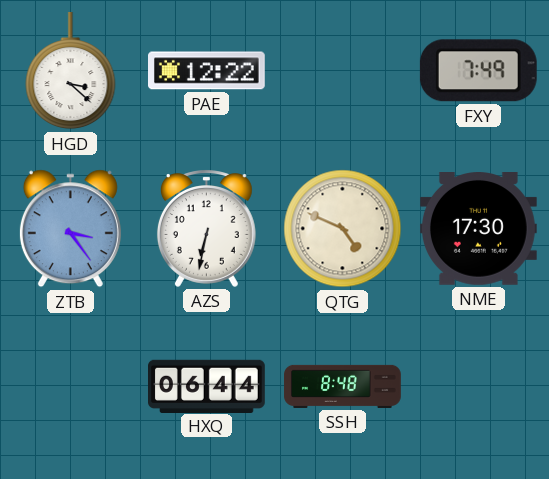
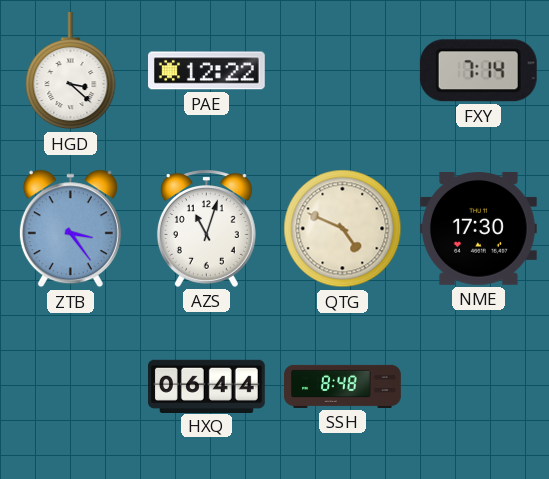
FXY: 7:49 -> 7:14 (478, 71)
AZS: 6:32 -> 11:03 (206, 228)
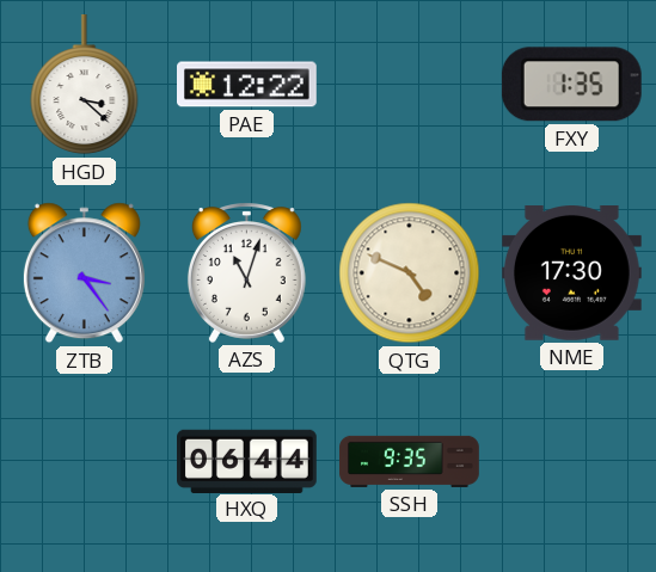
FXY: 7:14 -> 1:35 (571, 85)
SSH: 8:48 -> 9:35 (410, 461)
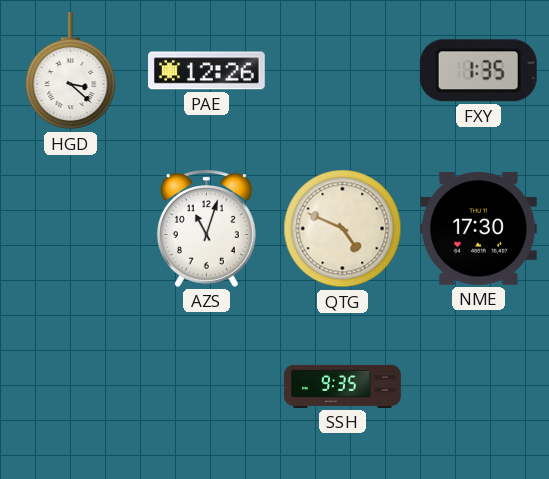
PAE: 12:22 -> 12:26 (207, 71)
ZTB: 3:24 -> none (84, 273)
HXQ: 06:44 -> none (247, 461)
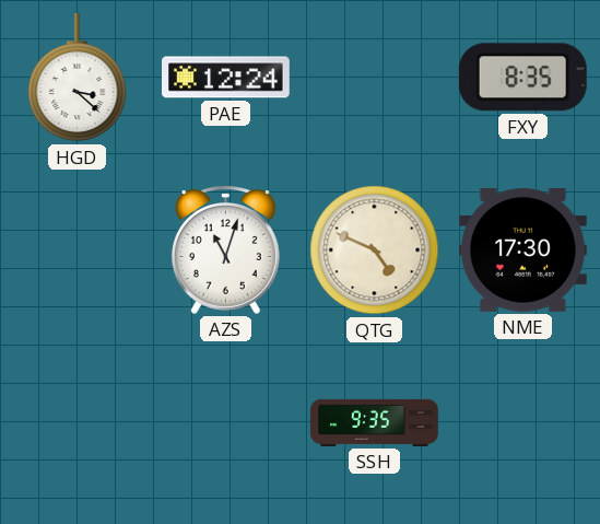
PAE: 12:26 -> 12:24 (226, 78)
FXY: 1:35 -> 8:35 (522, 78)
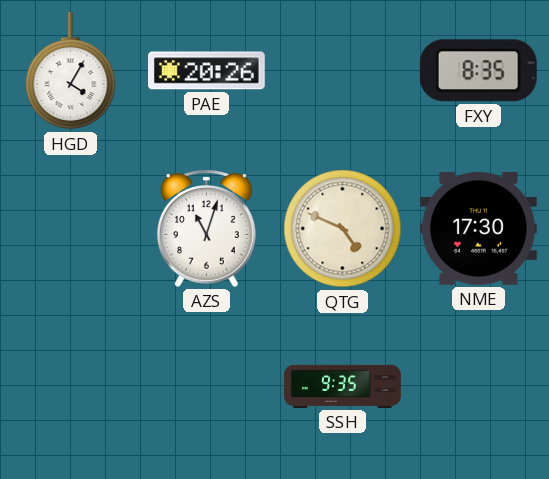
HGD: 3:22 -> 4:05 (71, 72)
PAE: 12:24 -> 20:26 (207, 71)
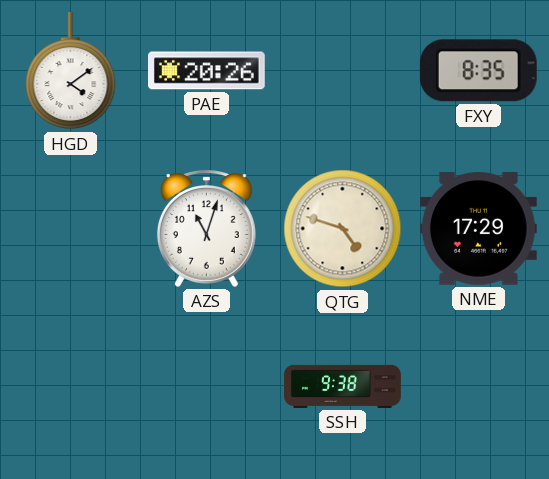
HGD: 4:05 -> 4:09 (71, 72)
QTG: 4:49 -> 4:48 (343, 229)
NME: 17:30 -> 17:29 (478, 229)
SSH: 9:35 -> 9:38 (343, 386)
